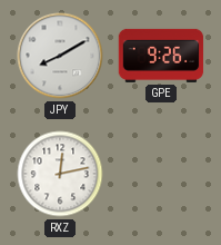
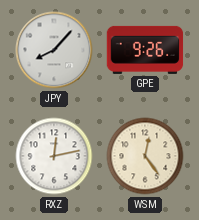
JPY: 8:10 -> 8:07 (54, 50)
WSM: none -> 12:24 (145, 156)
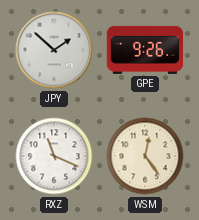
JPY: 8:07 -> 1:52 (54, 50)
RXZ: 12:13 -> 11:19 (54, 156)
